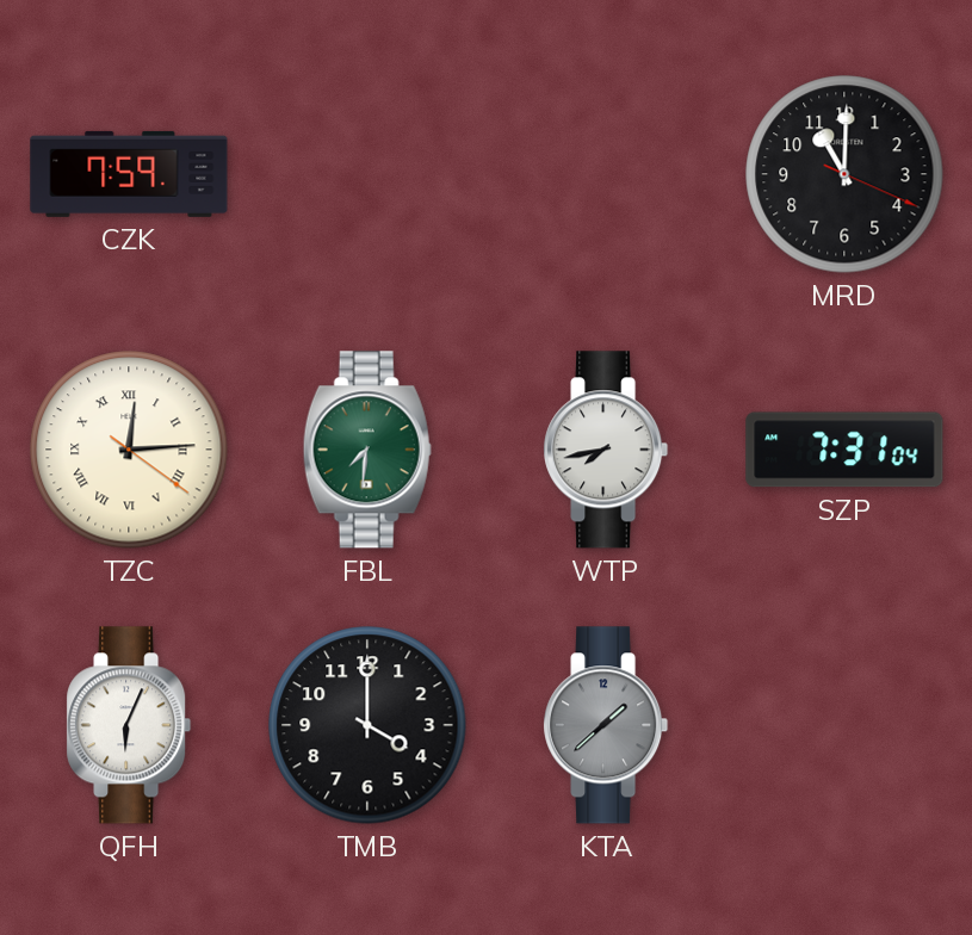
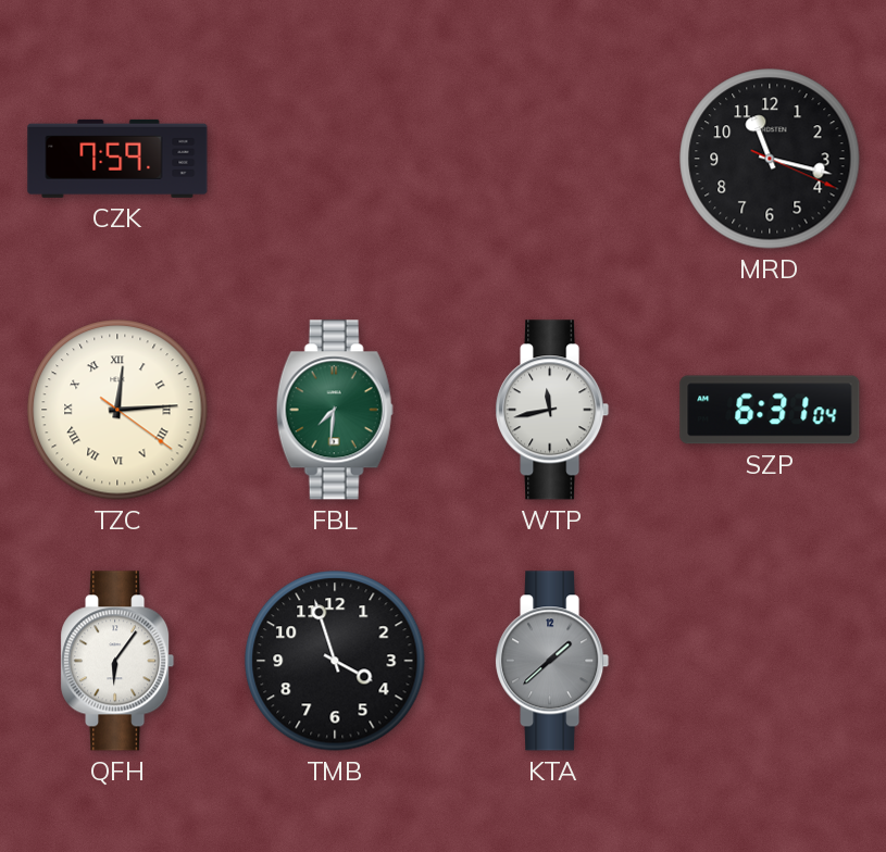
MRD: 11:00 -> 11:17 (770, 159)
WTP: 7:43 -> 11:43 (552, 410)
SZP: 7:31 -> 6:31 (770, 410)
QFH: 6:04 -> 6:06 (117, 661)
TMB: 4:00 -> 3:57 (335, 661)
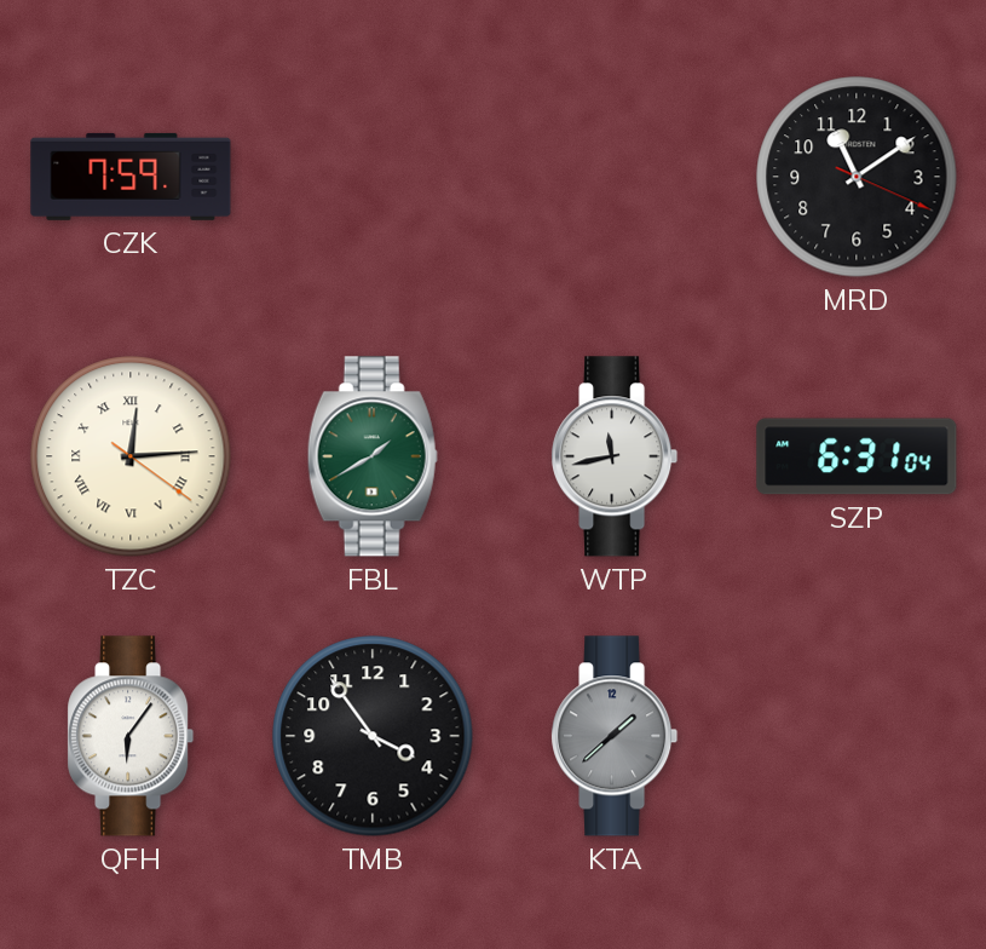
MRD: 11:17 -> 11:09 (857, 177)
FBL: 7:31 -> 1:40 (373, 456)
TMB: 3:57 -> 3:54 (373, 736)
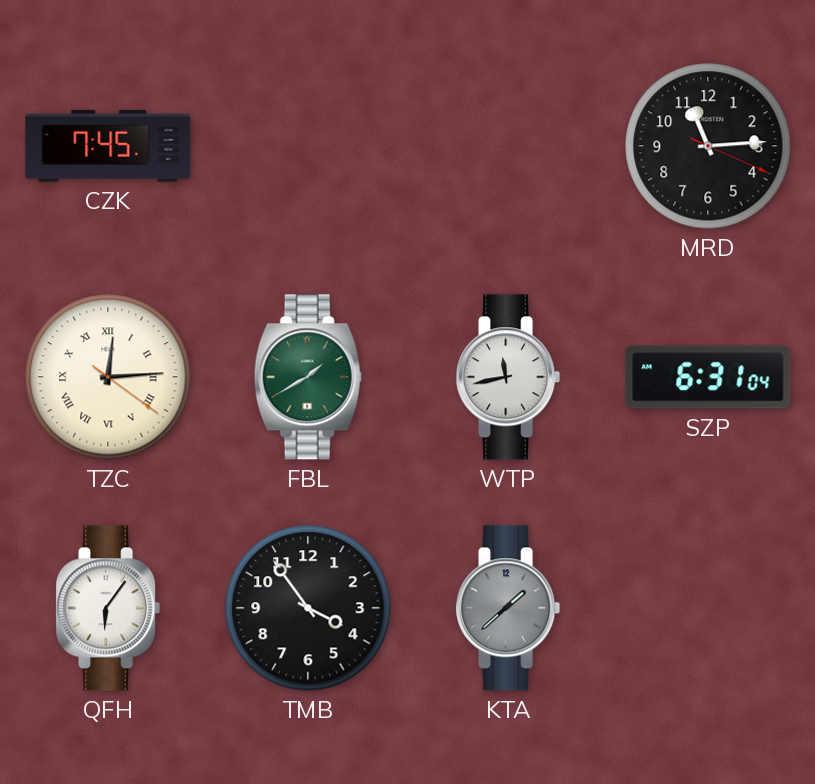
CZK: 7:59 -> 7:45 (108, 146)
MRD: 11:09 -> 11:14 (708, 146)
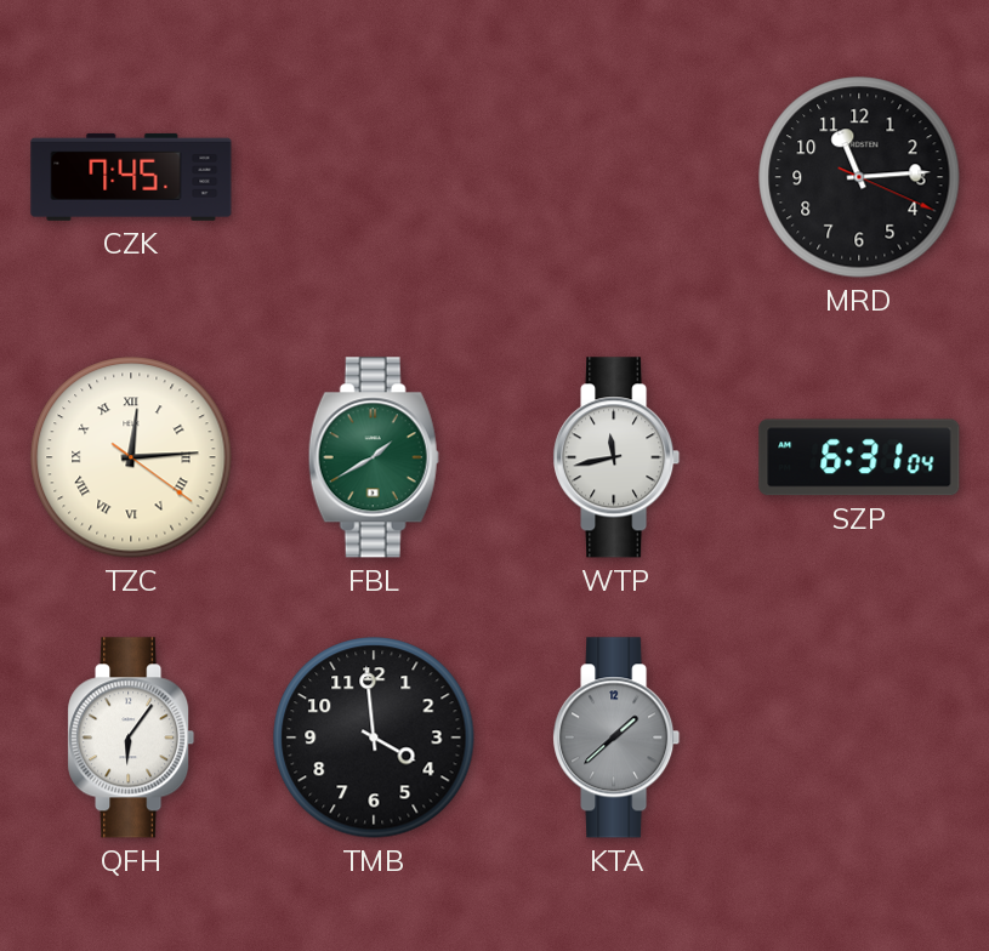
TMB: 3:54 -> 3:59 (374, 738)
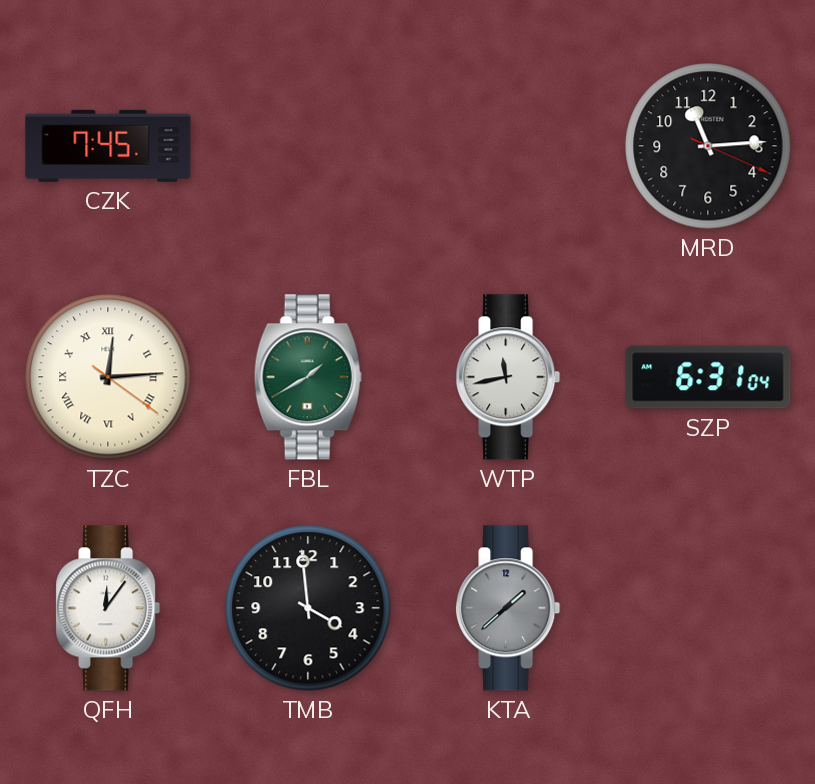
QFH: 6:06 -> 12:06 (108, 608)
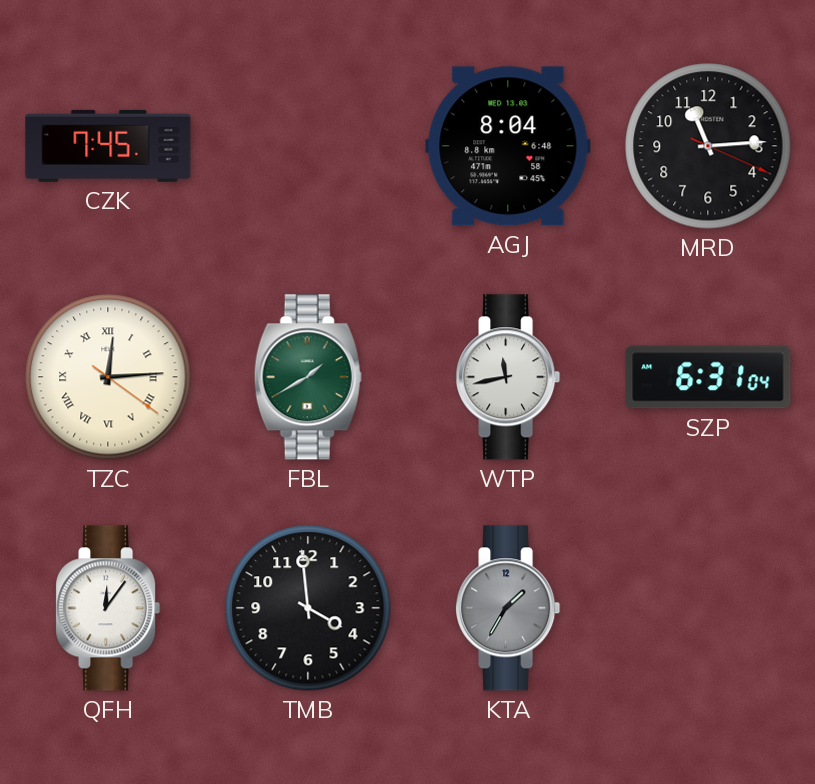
AGJ: none -> 8:04 (508, 146)
KTA: 1:38 -> 1:35 (508, 608)
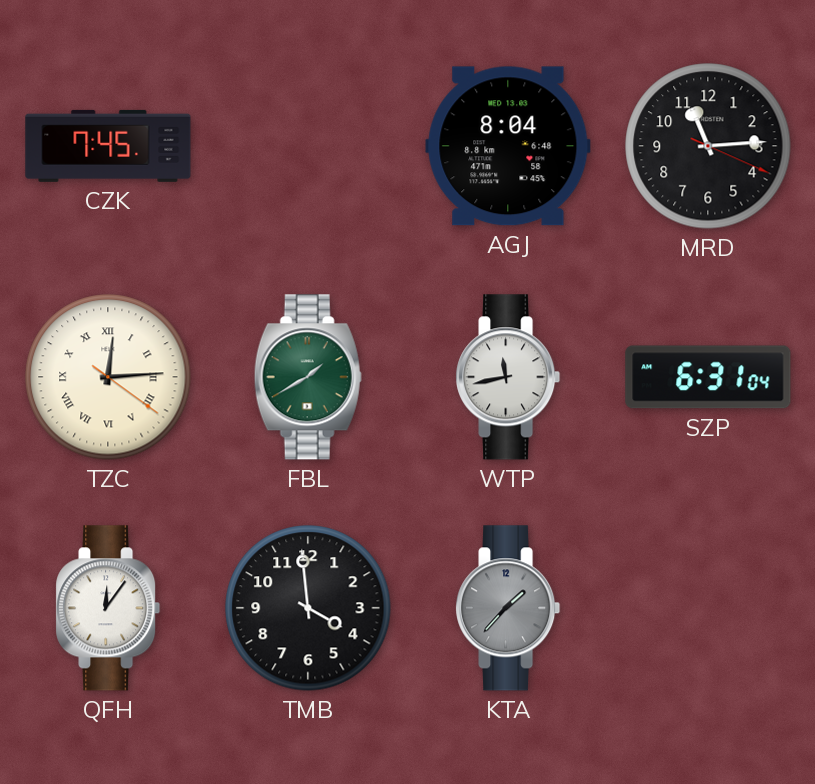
KTA: 1:35 -> 1:37 (508, 608)
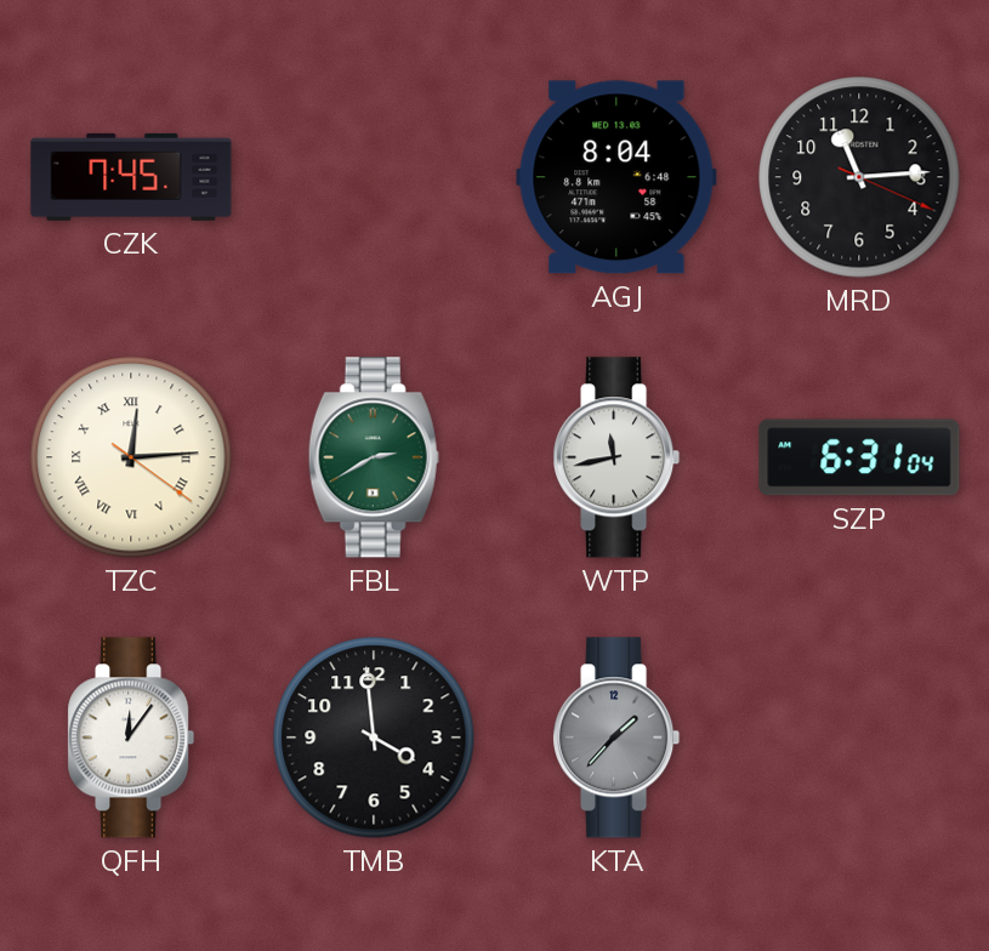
FBL: 1:40 -> 2:40 (374, 457)
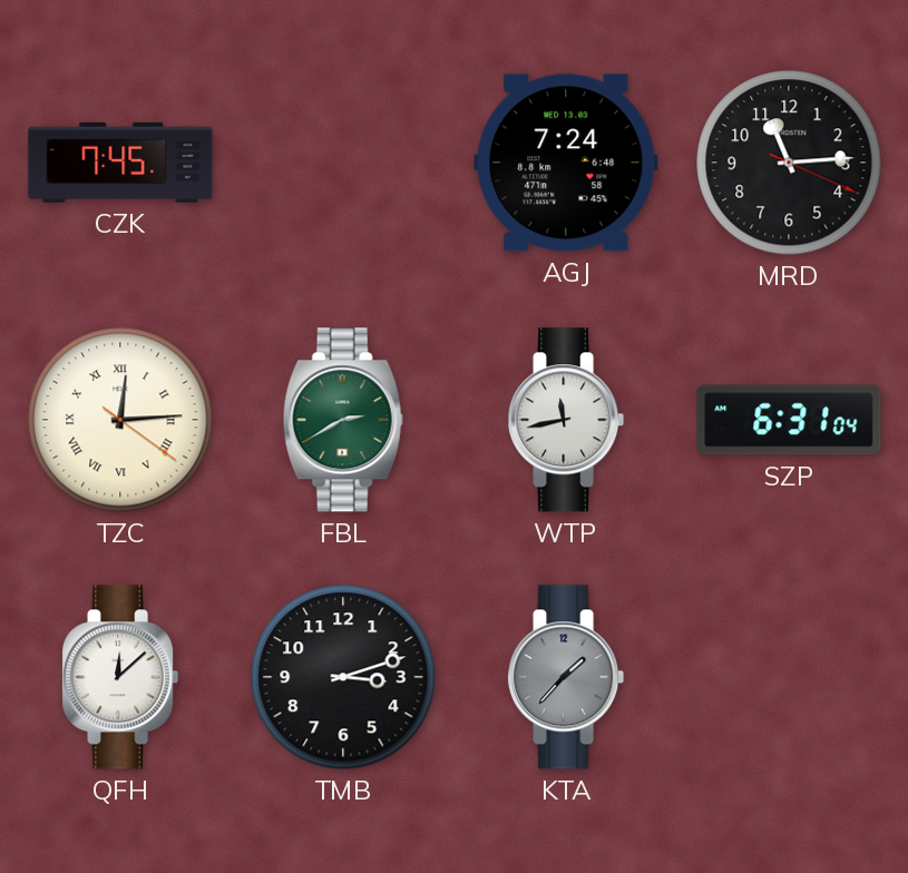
AGJ: 8:04 -> 7:24 (566, 163)
QFH: 12:06 -> 12:08 (120, 677)
TMB: 3:59 -> 3:12 (343, 677)
